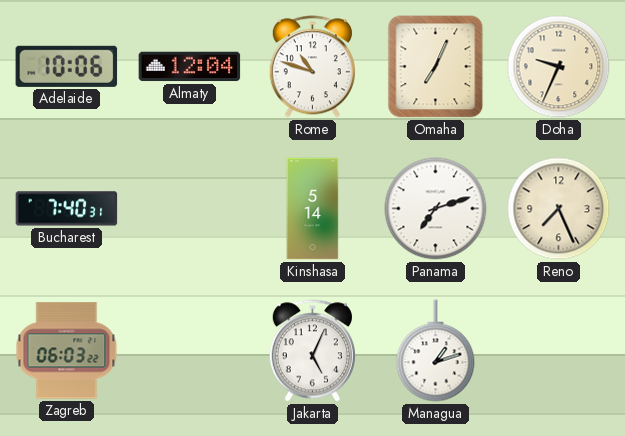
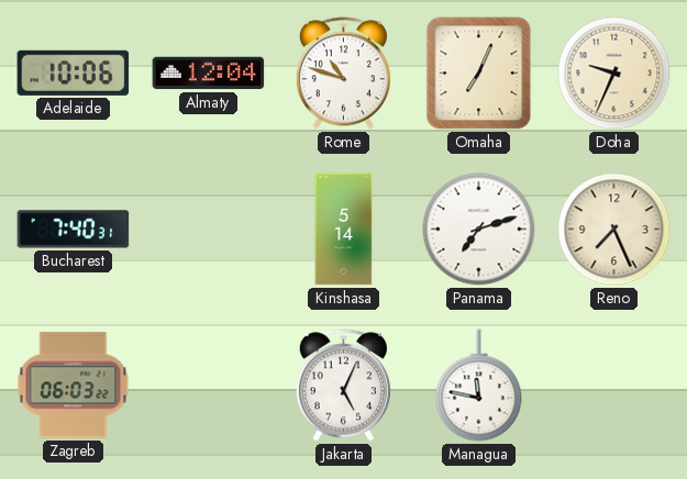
Managua: 1:12 -> 11:47 (479, 386)
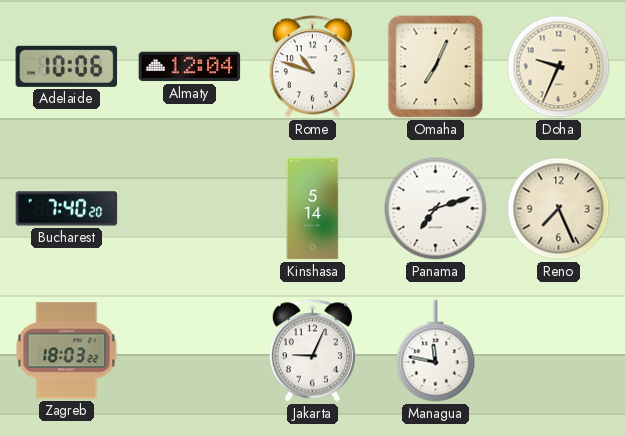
Bucharest: 7:40:31 -> 7:40:20 (67, 209)
Zagreb: 06:03 -> 18:03 (67, 351)
Jakarta: 5:04 -> 9:04 (312, 351)
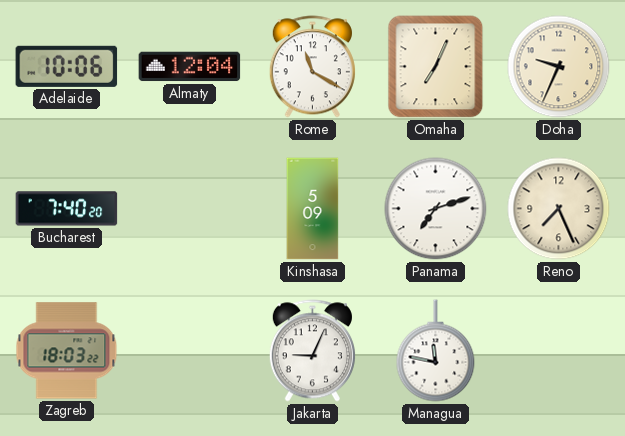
Rome: 10:48 -> 11:20 (312, 67)
Kinshasa: 5:14 -> 5:09 (313, 209)
